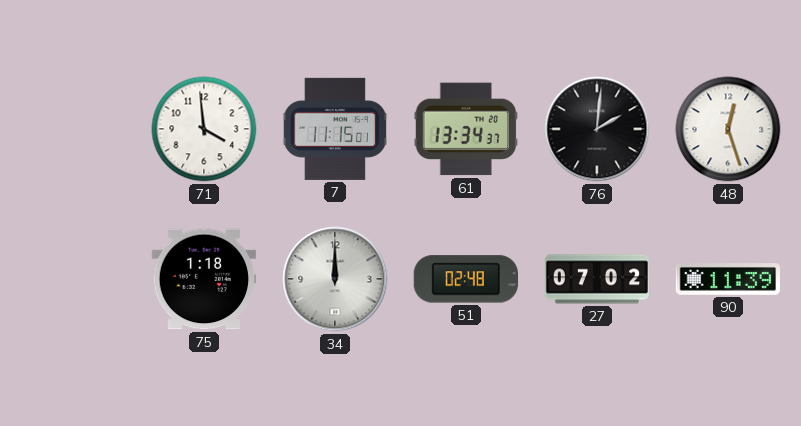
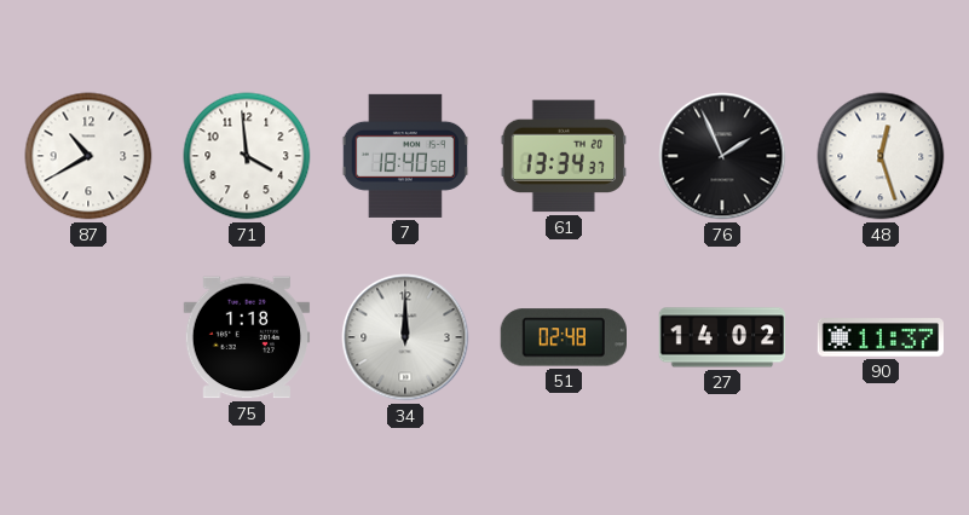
87: none -> 10:40 (88, 156)
7: 11:15 -> 18:40 (404, 156)
76: 2:01 -> 1:56 (722, 156)
27: 07:02 -> 14:02 (722, 337)
90: 11:39 -> 11:37 (881, 338)
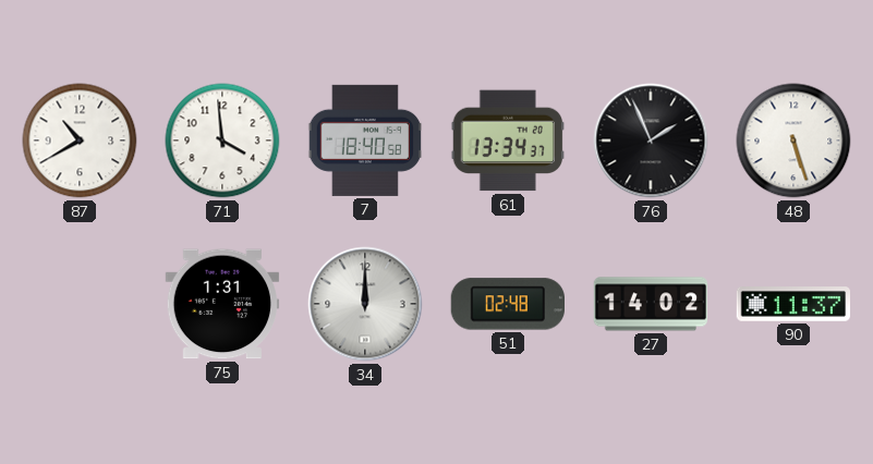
48: 12:27 -> 5:27 (793, 141)
75: 1:18 -> 1:31 (222, 304)
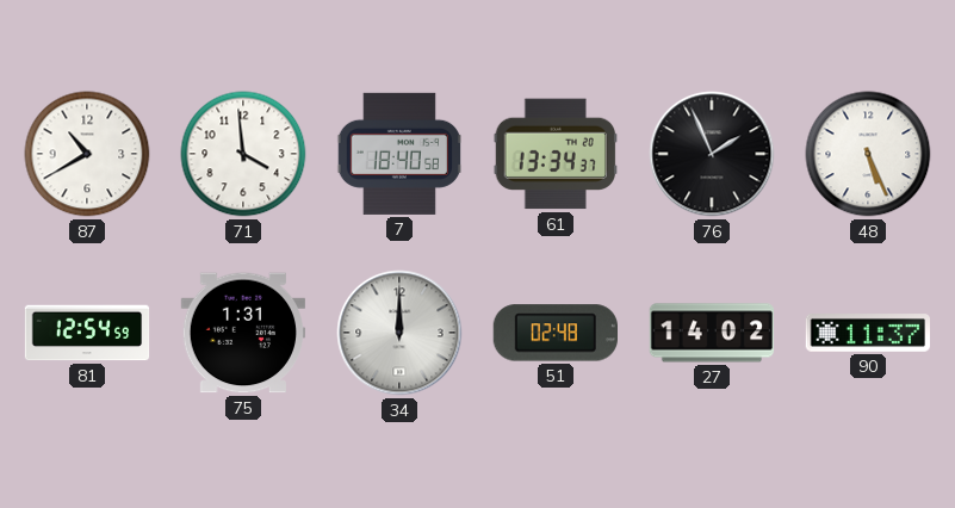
48: 5:27 -> 5:26 (868, 154)
81: none -> 12:54 (87, 333)
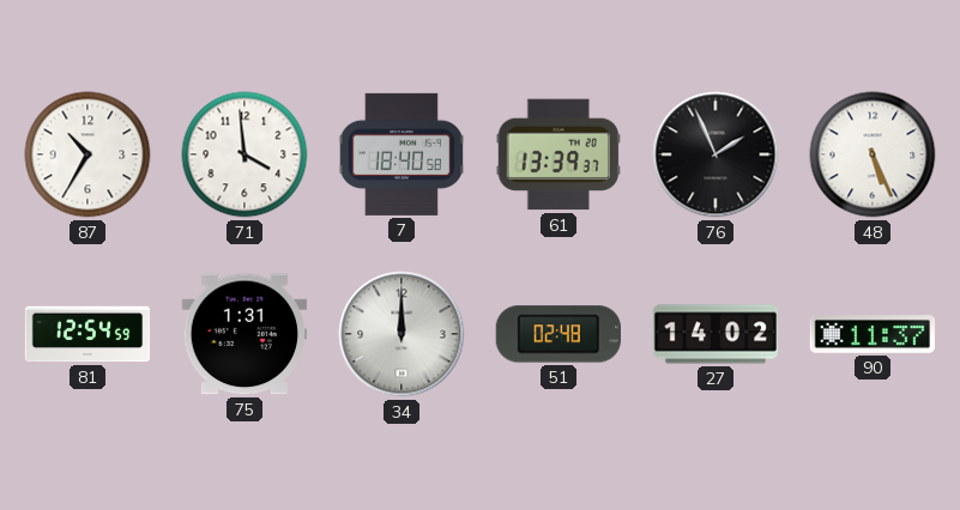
87: 10:40 -> 10:35 (87, 154)
61: 13:34 -> 13:39 (557, 154)
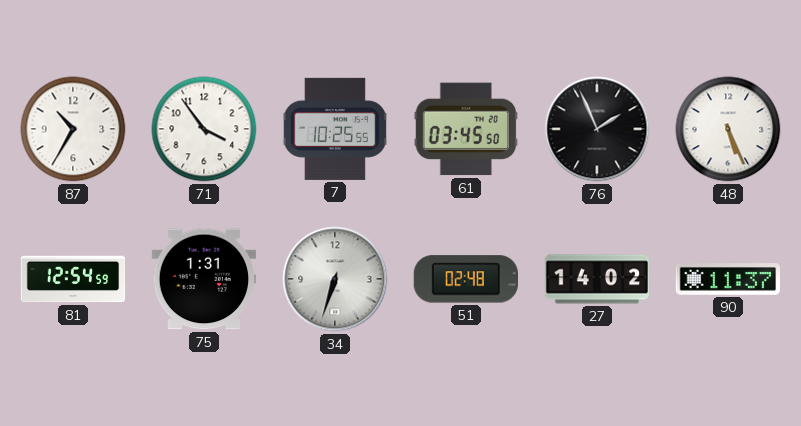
71: 3:59 -> 3:54 (204, 129)
7: 18:40 -> 10:25 (334, 129)
61: 13:39 -> 03:45 (465, 129)
34: 12:00 -> 6:33 (335, 279)
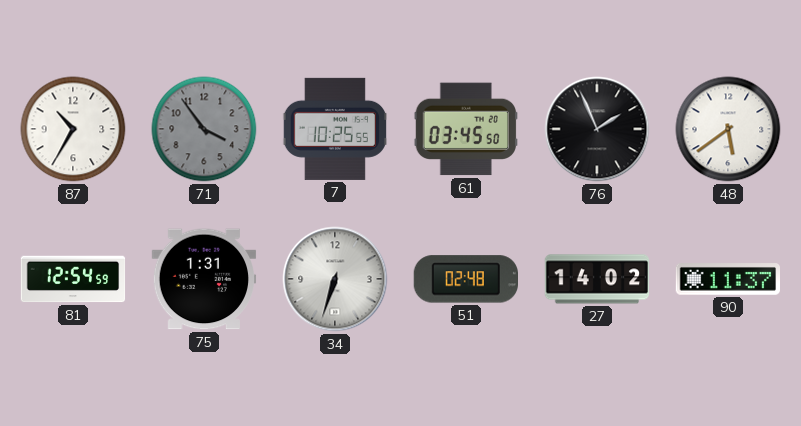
71 dial: white -> grey (204, 129)
48: 5:26 -> 5:39 (728, 129)
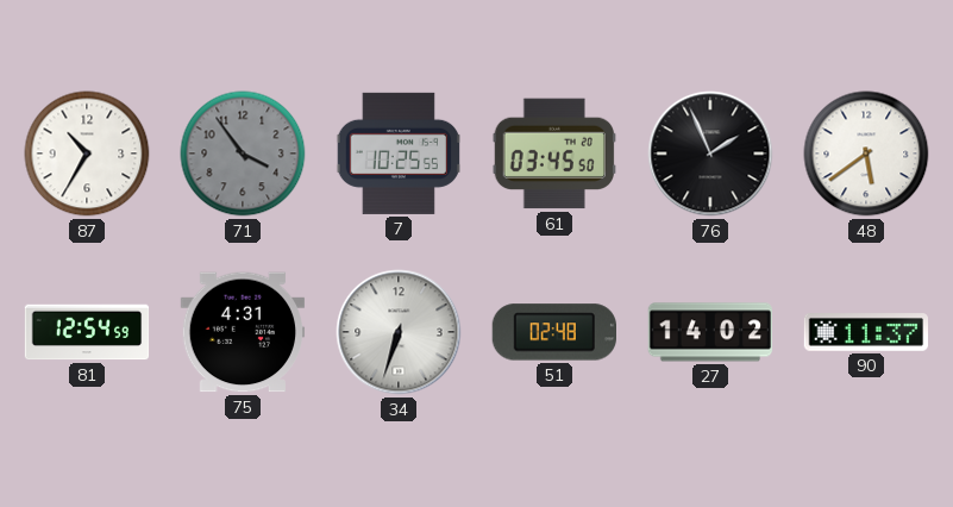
75: 1:31 -> 4:31 (243, 332)
